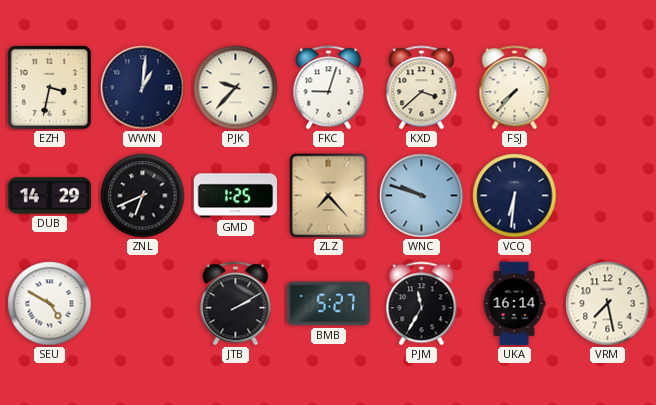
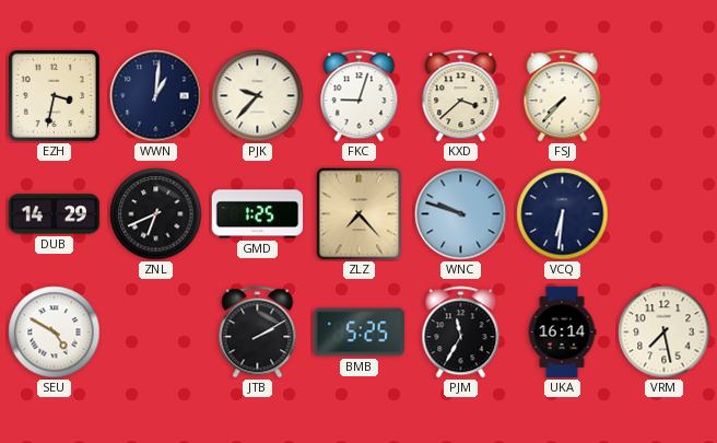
BMB: 5:27 -> 5:25 (360, 333)
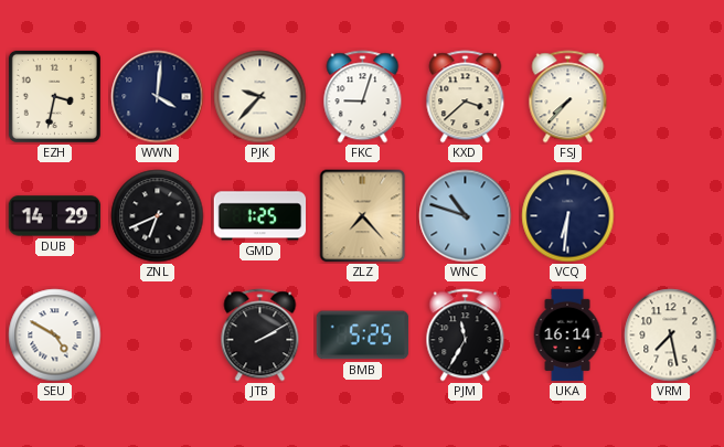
WWN: 1:01 -> 4:01 (158, 97)
WNC: 9:48 -> 10:48 (466, 216)
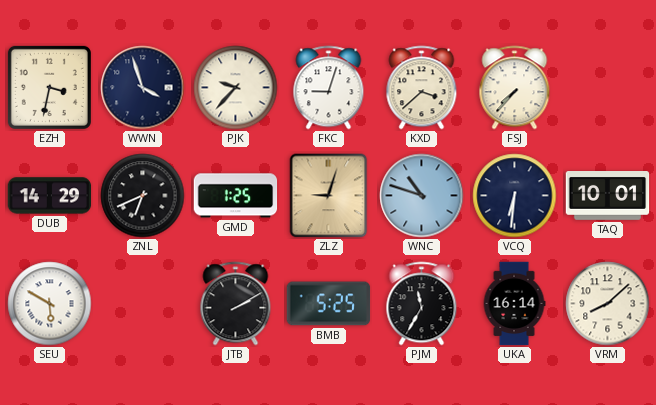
WWN: 4:01 -> 3:57 (143, 88)
ZLZ: 7:23 -> 9:03 (329, 196)
TAQ: none -> 10:01 (608, 196)
SEU: 4:50 -> 5:50 (50, 304)
VRM: 7:28 -> 8:08 (608, 304)
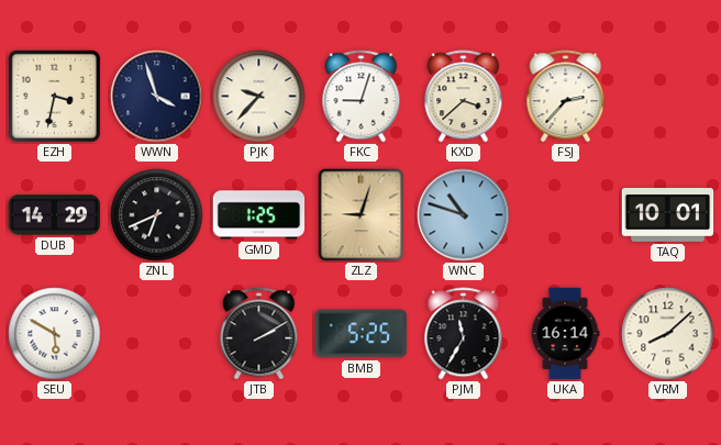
FSJ: 7:37 -> 2:37 (566, 97)
VCQ: 6:31 -> none (515, 196)
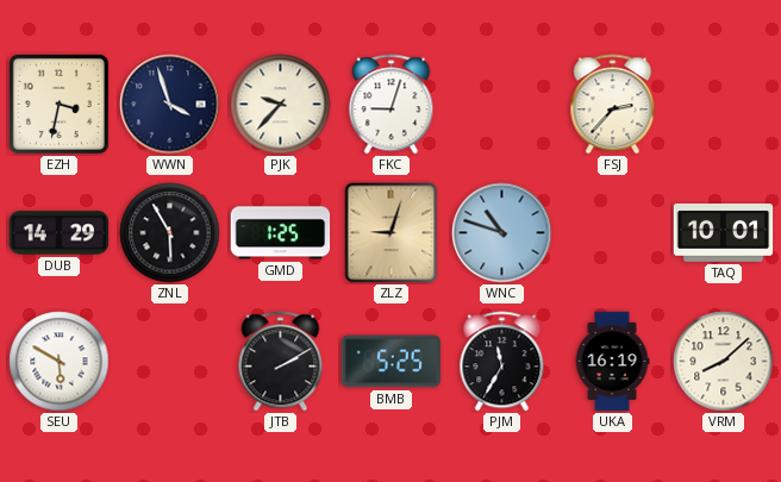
KXD: 3:38 -> none (464, 97)
ZNL: 6:41 -> 5:55 (170, 233)
UKA: 16:14 -> 16:19 (612, 362)
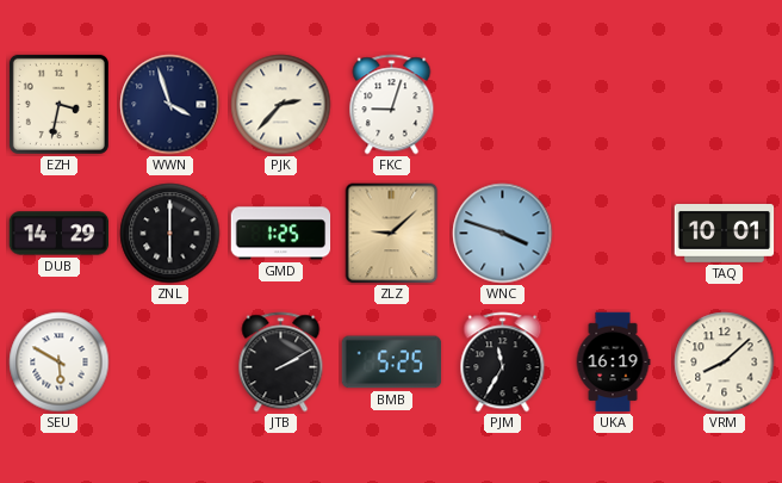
PJK: 9:37 -> 2:37 (281, 105)
FSJ: 2:37 -> none (613, 105)
ZNL: 5:55 -> 6:00 (170, 234)
ZLZ: 9:03 -> 9:08 (392, 234)
WNC: 10:48 -> 3:48 (503, 234)
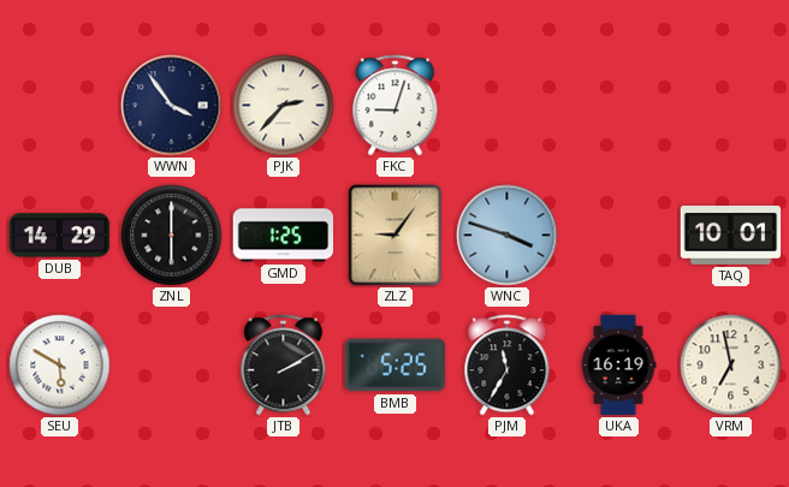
EZH: 3:32 -> none (58, 104)
WWN: 3:57 -> 3:54 (172, 106)
ZLZ: 9:08 -> 9:06 (396, 236)
VRM: 8:08 -> 6:58 (731, 366)
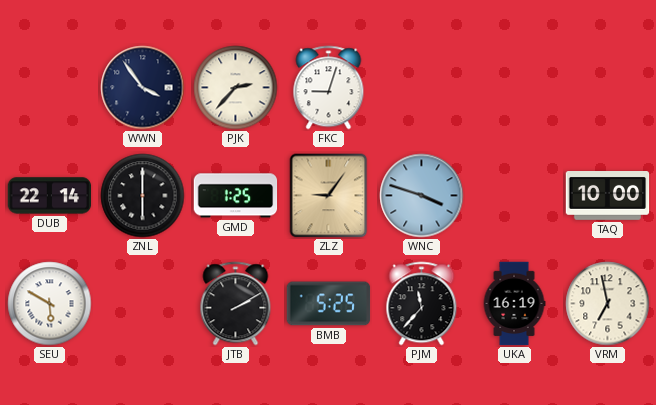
DUB: 14:29 -> 22:14 (50, 196)
TAQ: 10:01 -> 10:00 (608, 196)
PJM: 11:35 -> 11:37 (422, 304)
